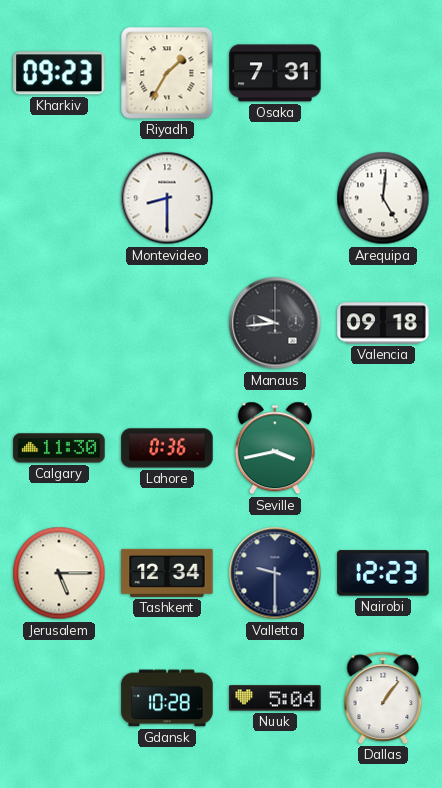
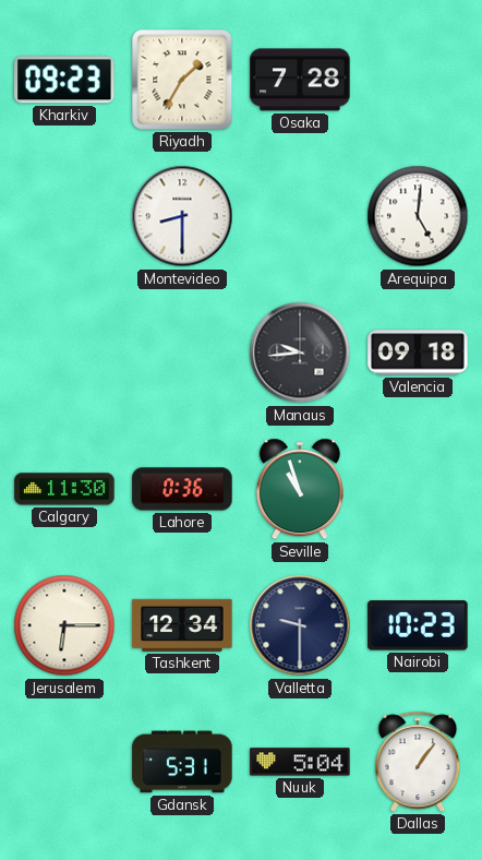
Osaka: 7:31 -> 7:28 (300, 80)
Seville: 3:43 -> 10:57 (300, 489)
Jerusalem: 5:15 -> 6:15 (64, 625)
Nairobi: 12:23 -> 10:23 (418, 625)
Gdansk: 10:28 -> 5:31 (182, 762)
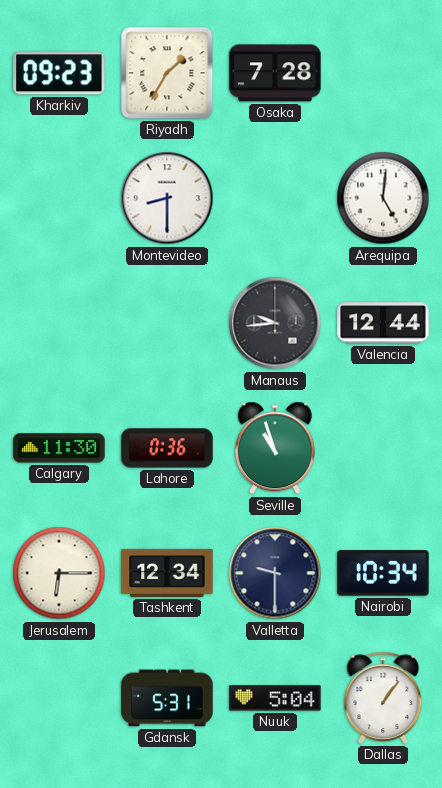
Valencia: 09:18 -> 12:44 (383, 323)
Nairobi: 10:23 -> 10:34 (383, 573)
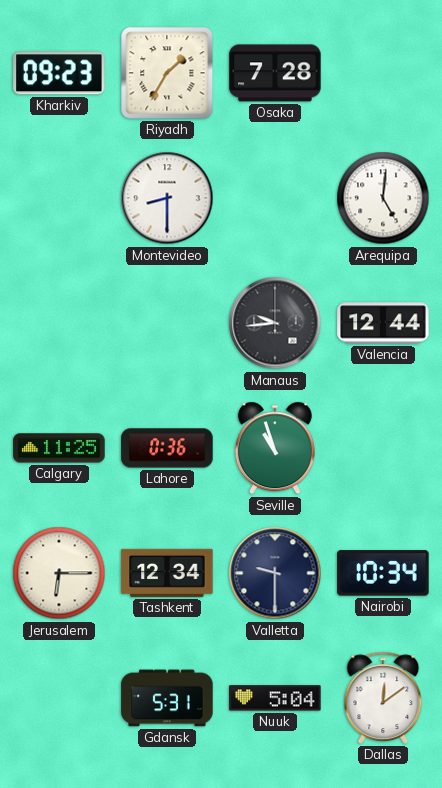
Calgary: 11:30 -> 11:25 (59, 448)
Dallas: 1:06 -> 12:09 (383, 698)
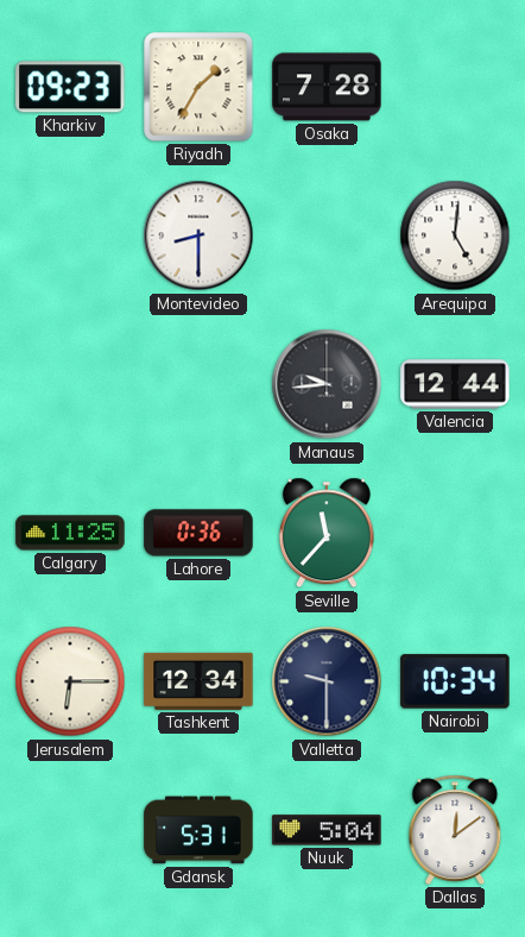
Seville: 10:57 -> 11:37 (327, 533)
